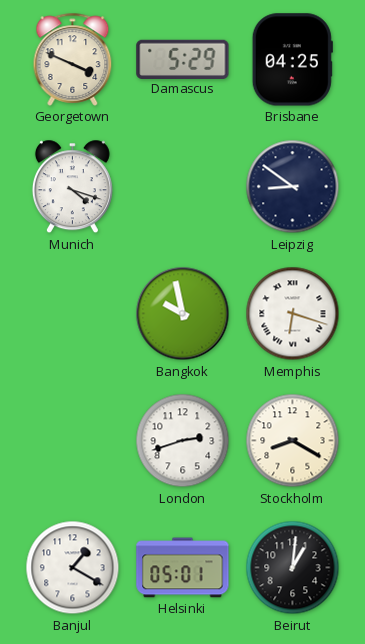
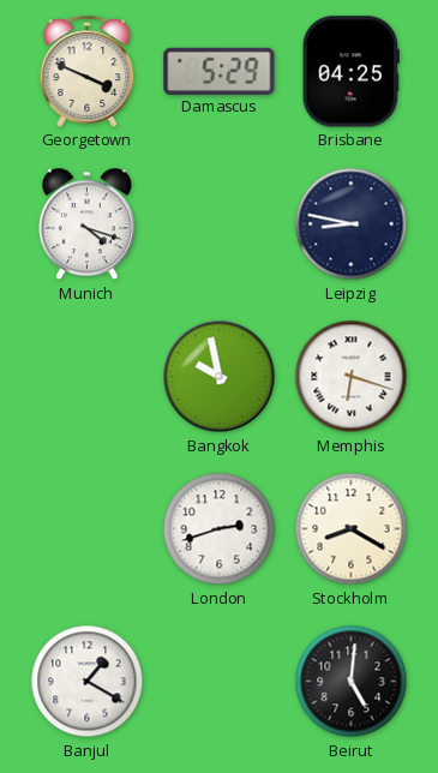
Leipzig: 8:51 -> 8:47 (352, 224)
Helsinki: 05:01 -> none (183, 568)
Beirut: 1:01 -> 5:01 (352, 682)
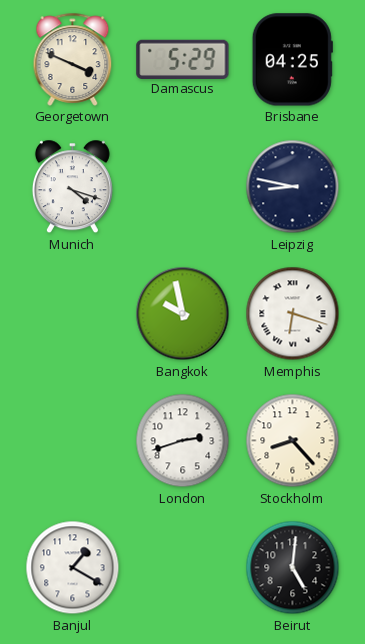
Stockholm: 8:20 -> 8:23 (293, 441)
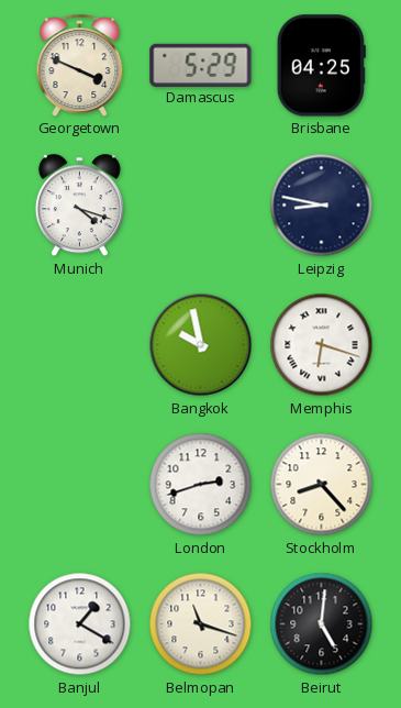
Belmopan: none -> 11:18 (201, 624)
